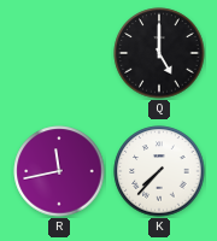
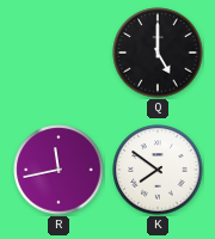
K: 7:37 -> 7:51 (158, 170)
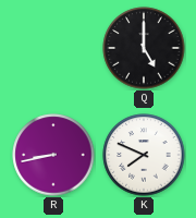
R: 11:43 -> 8:43 (53, 155)
K: 7:51 -> 7:49 (144, 155)
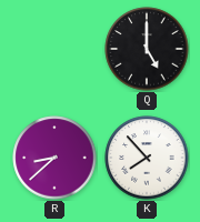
R: 8:43 -> 8:38 (54, 158)
K: 7:49 -> 7:53 (147, 158)
